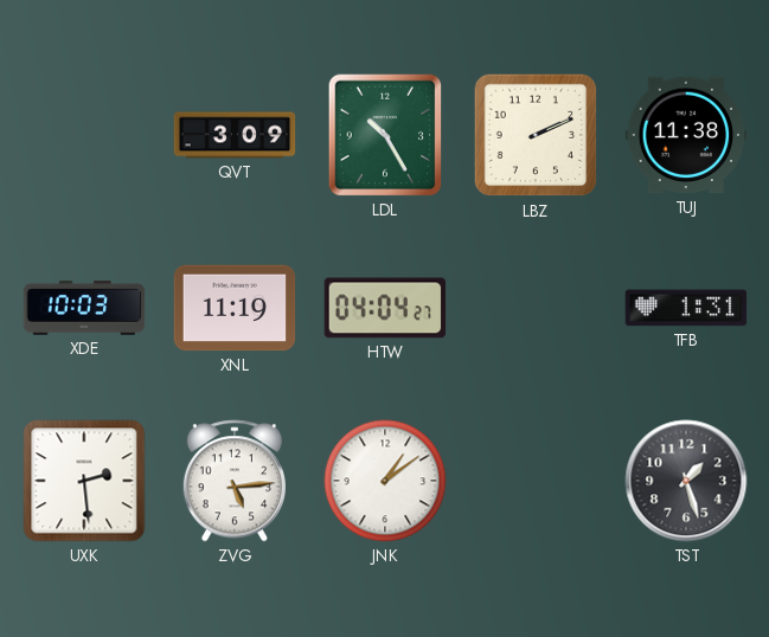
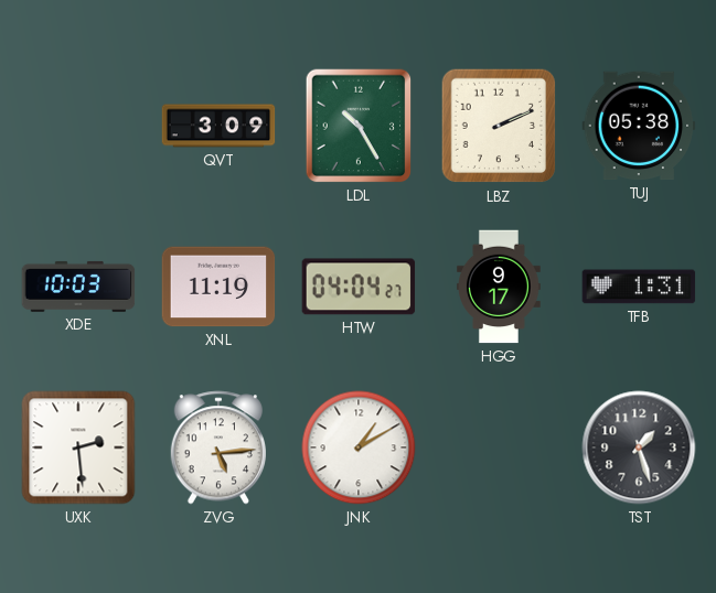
TUJ: 11:38 -> 05:38 (639, 126)
HGG: none -> 9:17 (500, 287)
JNK: 1:09 -> 1:10 (359, 448)
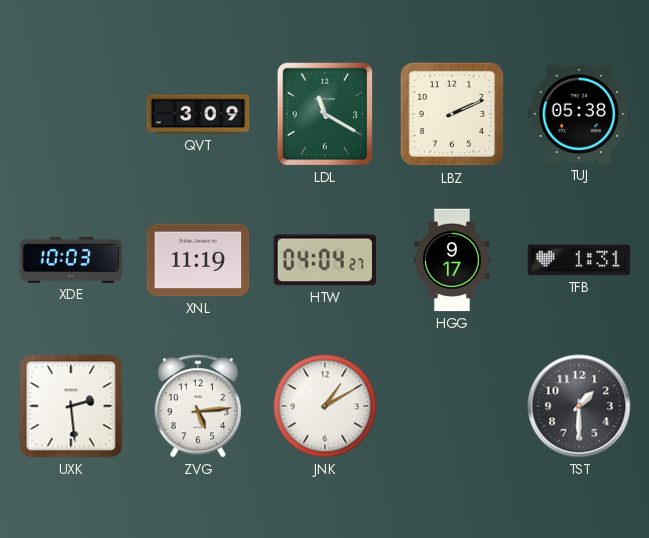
LDL: 10:25 -> 11:20 (325, 114)
TST: 1:27 -> 1:30 (579, 406)
